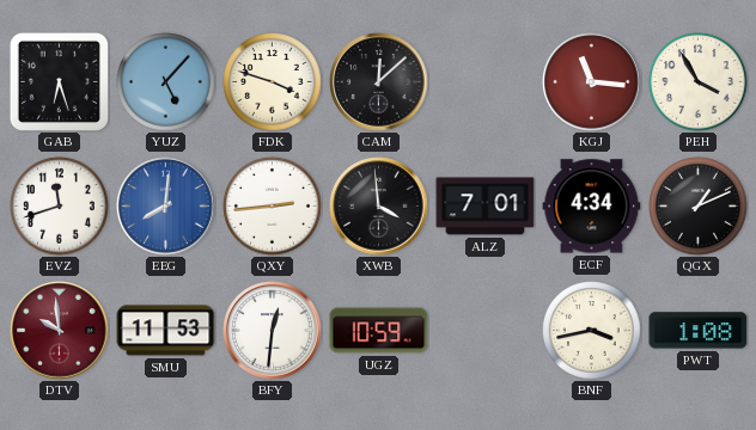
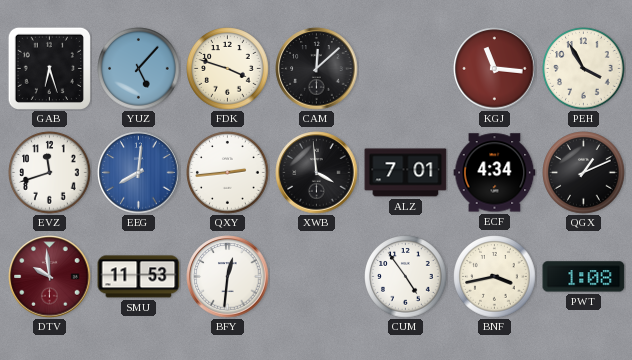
UGZ: 10:59 -> none (379, 331)
CUM: none -> 4:54 (406, 277)
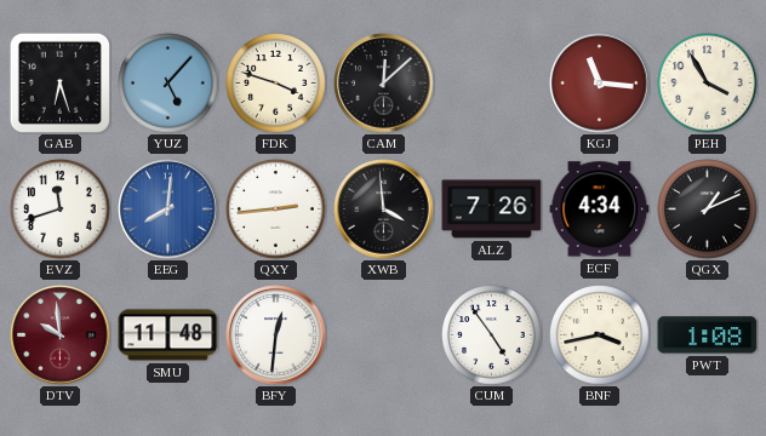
ALZ: 7:01 -> 7:26 (492, 210)
SMU: 11:53 -> 11:48 (168, 335)
